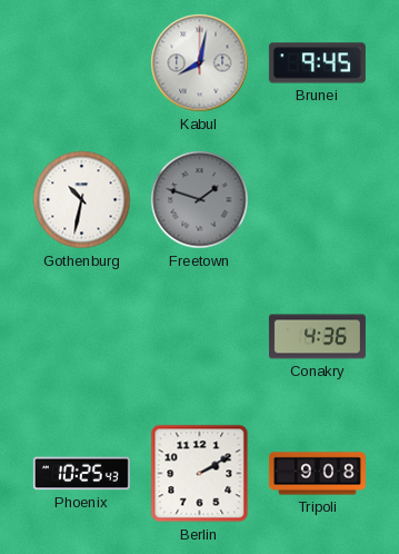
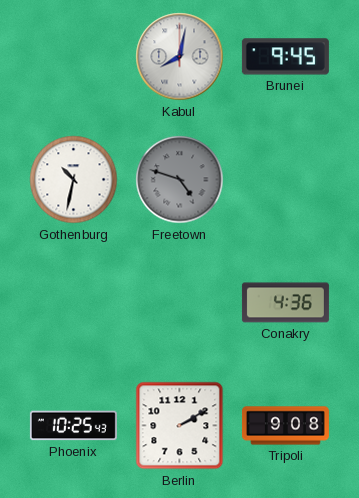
Freetown: 1:48 -> 4:48 (180, 180)
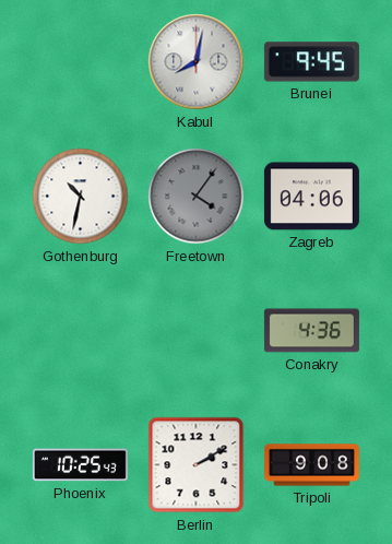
Freetown: 4:48 -> 4:06 (197, 197)
Zagreb: none -> 04:06 (311, 197)
